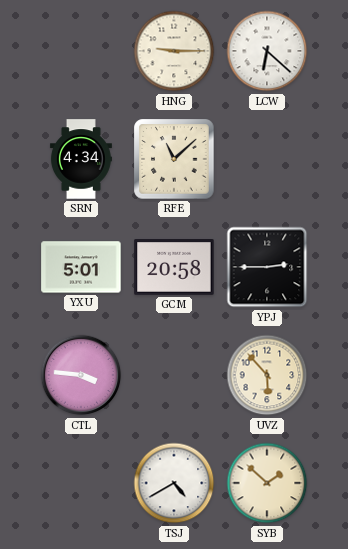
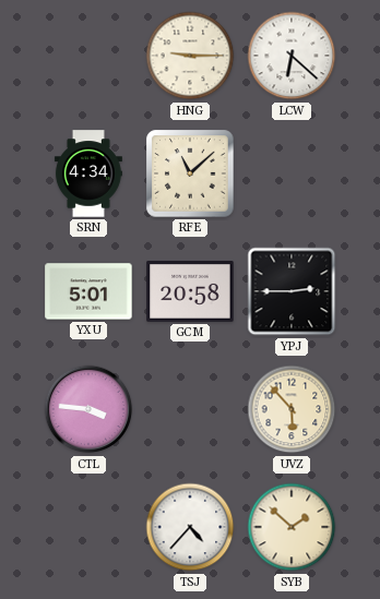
TSJ: 4:40 -> 4:37 (190, 527)
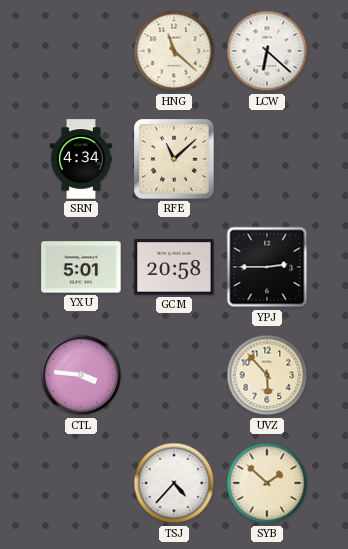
HNG: 9:15 -> 11:22 (174, 51)
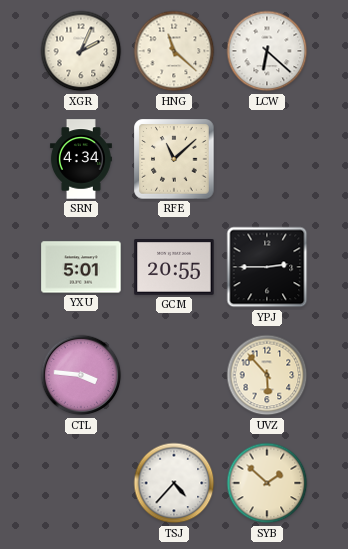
XGR: none -> 2:04 (81, 51)
GCM: 20:58 -> 20:55 (174, 268)
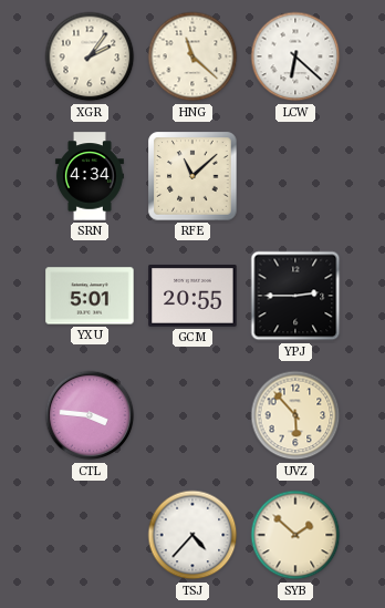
XGR: 2:04 -> 2:06 (90, 56)
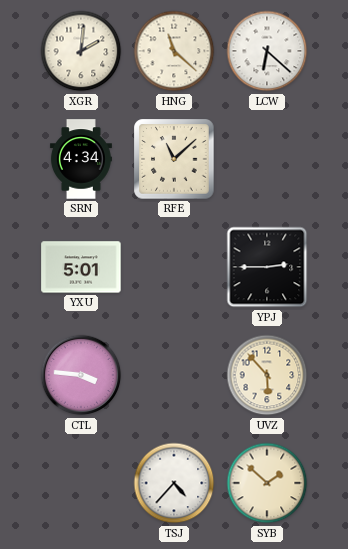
XGR: 2:06 -> 2:01 (81, 51)
GCM: 20:55 -> none (192, 297)
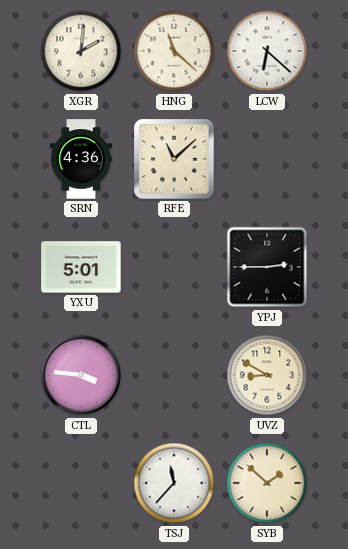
SRN: 4:34 -> 4:36 (81, 159)
UVZ: 5:53 -> 8:50 (267, 375)
TSJ: 4:37 -> 11:37 (174, 483)
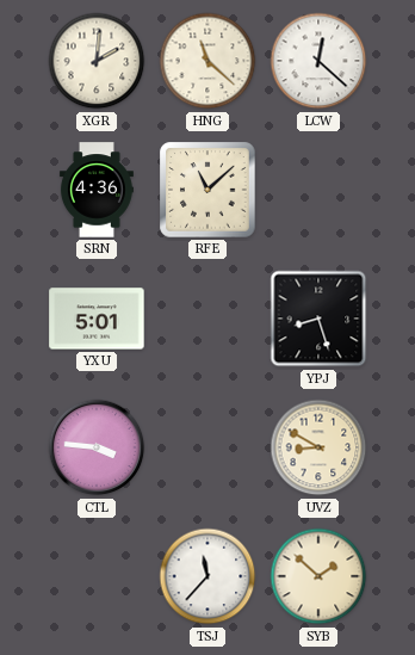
LCW: 6:22 -> 12:22 (318, 61)
YPJ: 2:45 -> 8:27 (318, 319)
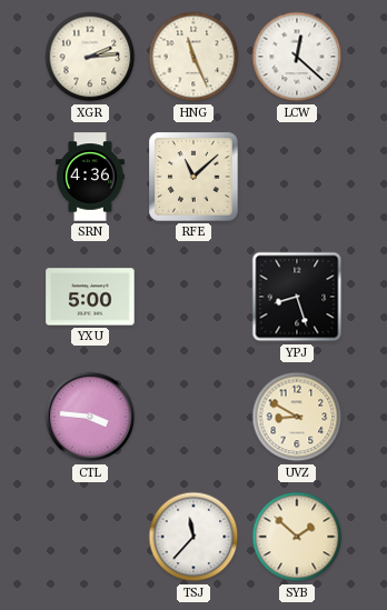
XGR: 2:01 -> 2:14 (90, 57)
HNG: 11:22 -> 11:26 (193, 57)
YXU: 5:01 -> 5:00 (90, 297)
